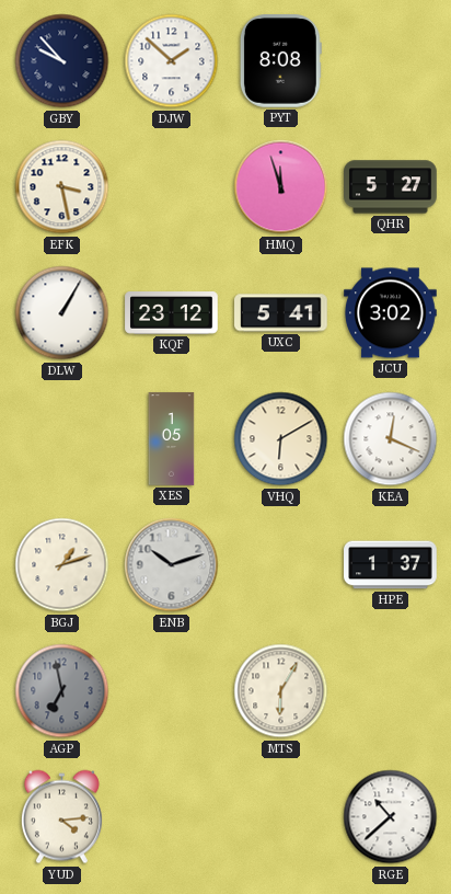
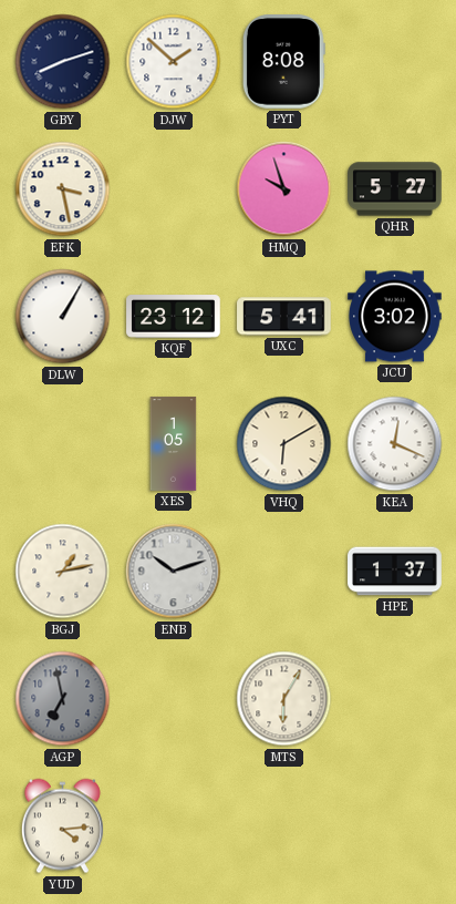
GBY: 9:53 -> 8:12 (63, 62)
HMQ: 11:57 -> 9:57 (284, 189)
BGJ: 1:12 -> 1:13 (63, 572)
RGE: 10:38 -> none (391, 817)
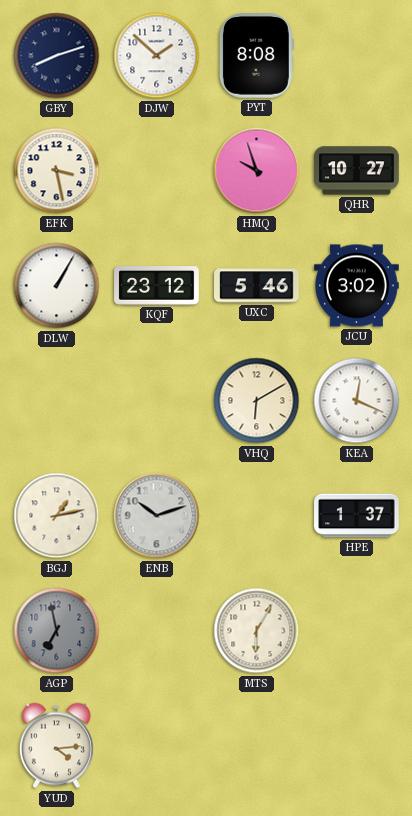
QHR: 5:27 -> 10:27 (357, 171)
UXC: 5:41 -> 5:46 (257, 286)
XES: 1:05 -> none (174, 444)
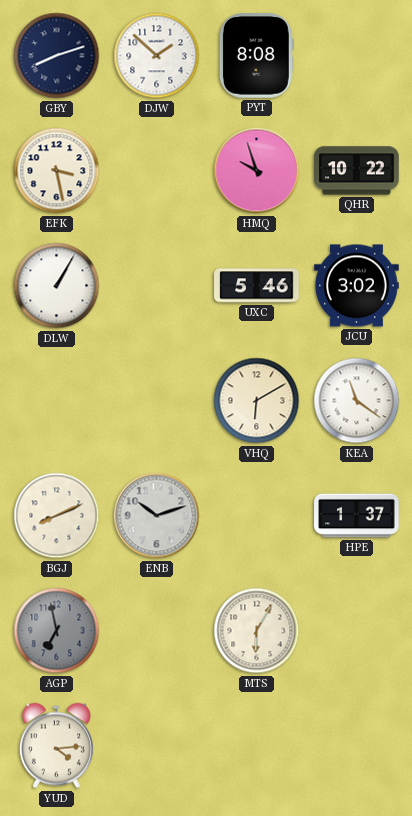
QHR: 10:27 -> 10:22 (357, 171)
KQF: 23:12 -> none (157, 286)
KEA: 12:19 -> 11:21 (357, 401)
BGJ: 1:13 -> 8:11 (57, 516)
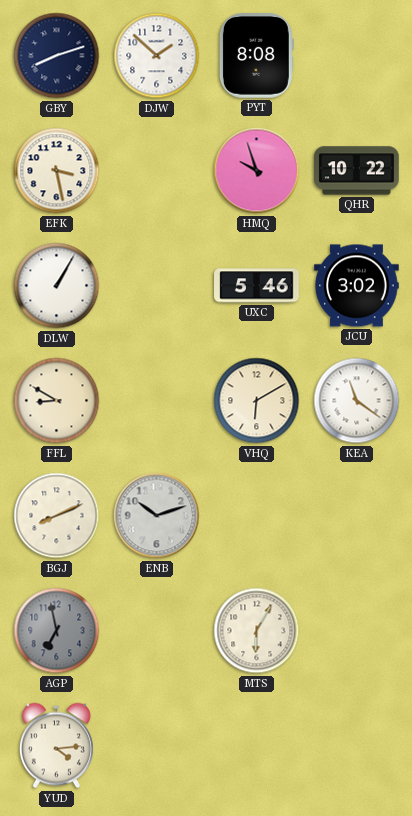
FFL: none -> 8:50 (57, 401)
HPE: 1:37 -> none (357, 516)
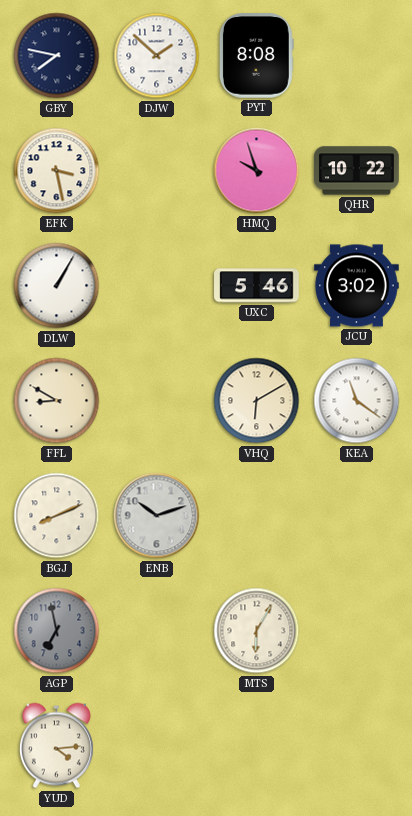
GBY: 8:12 -> 7:47 (57, 56)
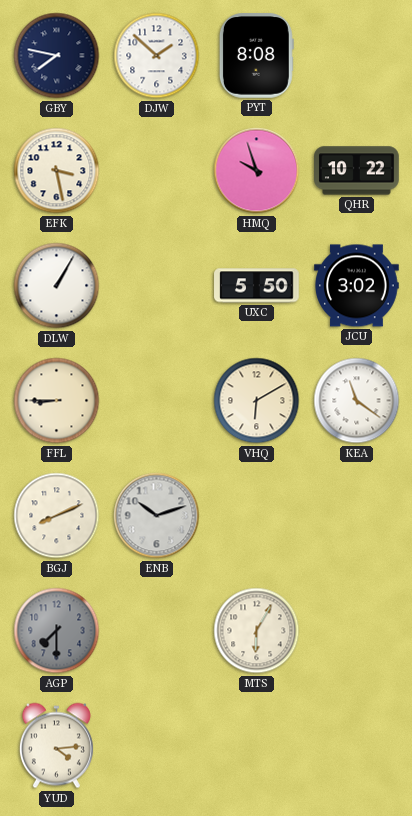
UXC: 5:46 -> 5:50 (257, 286)
FFL: 8:50 -> 8:45 (57, 401)
AGP: 6:58 -> 7:30 (57, 631)
